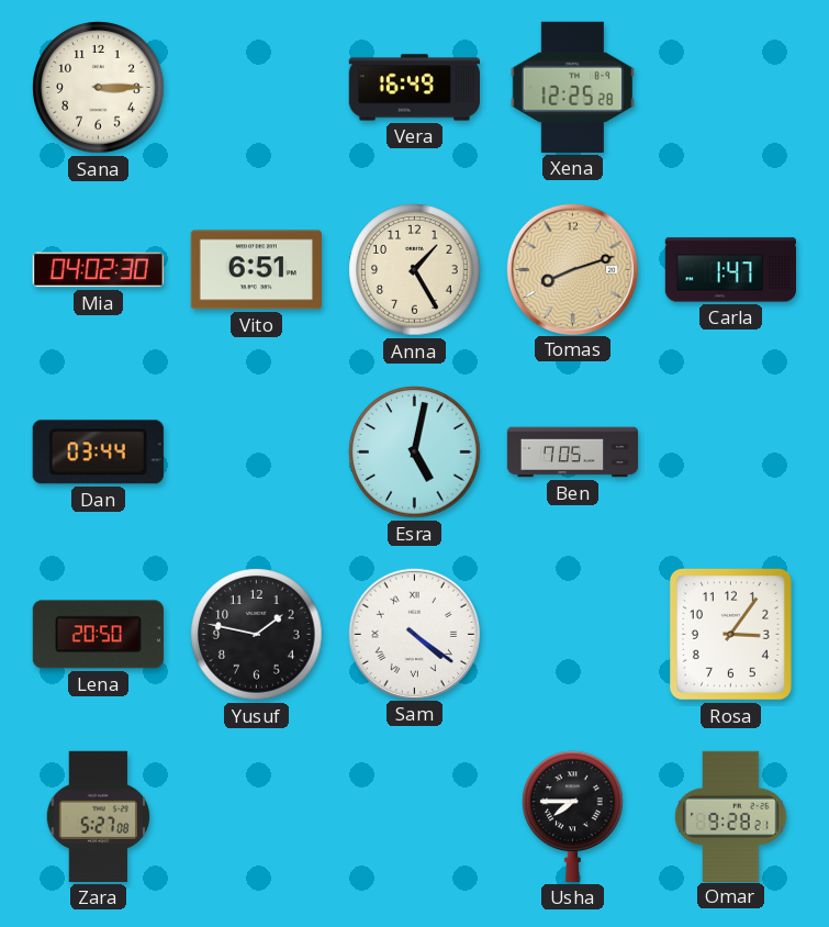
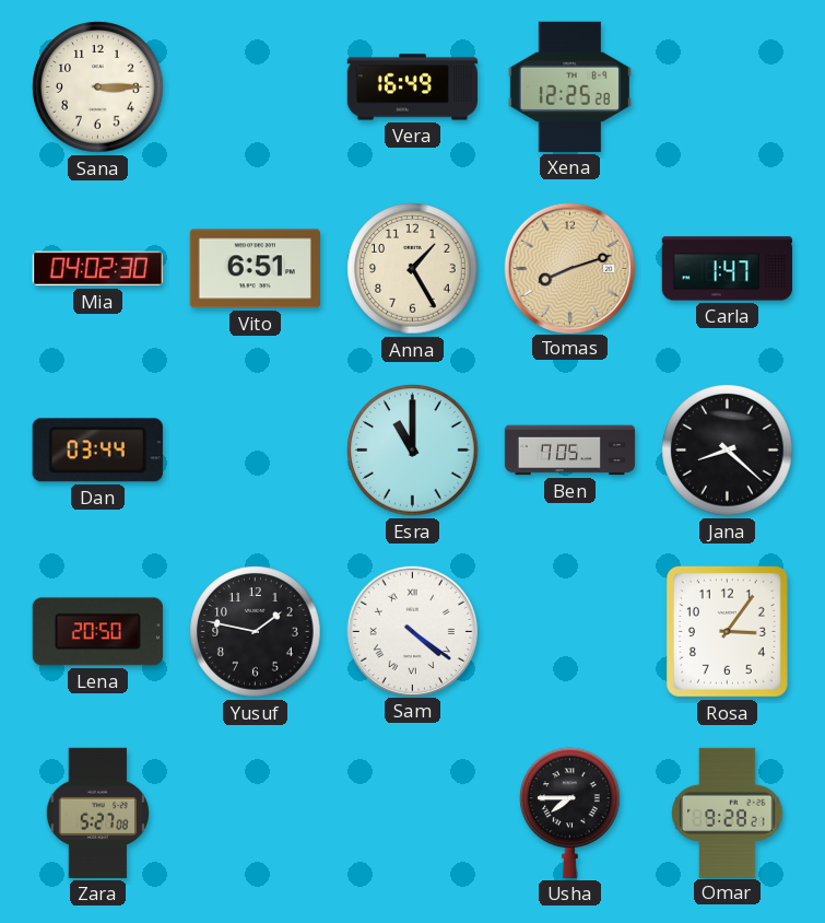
Esra: 5:02 -> 11:00 (413, 451)
Jana: none -> 8:22 (728, 451)
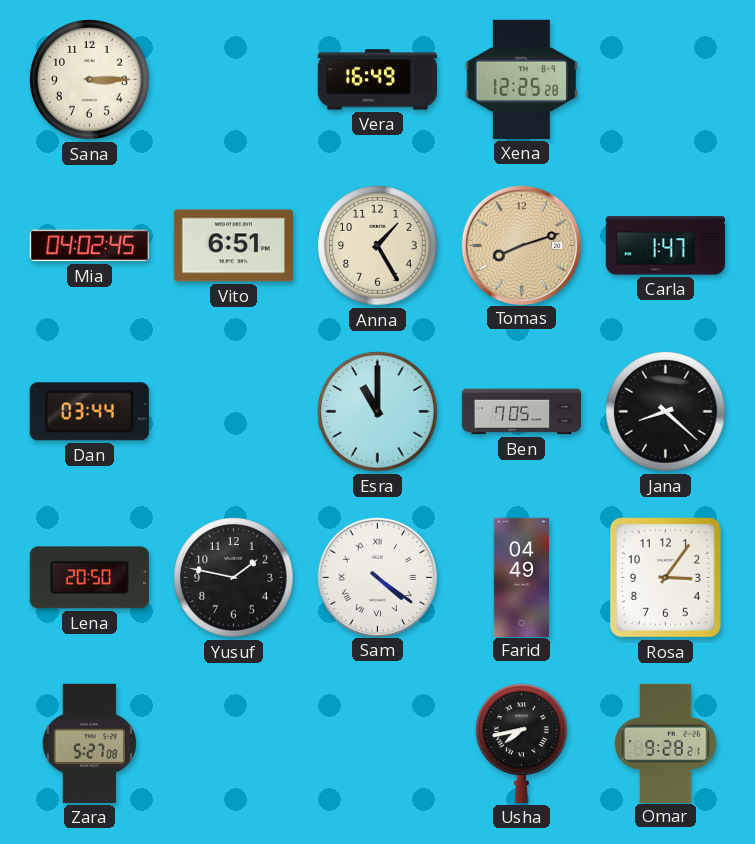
Mia: 04:02:30 -> 04:02:45 (89, 246)
Farid: none -> 04:49 (521, 577)
Usha: 7:45 -> 7:43 (522, 743)
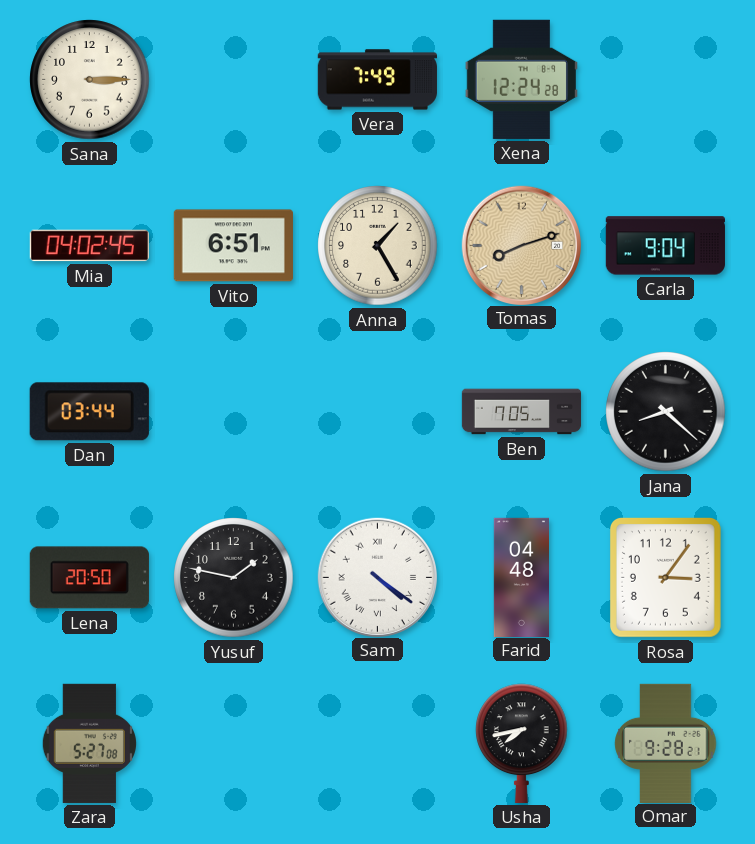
Vera: 16:49 -> 7:49 (377, 80)
Xena: 12:25 -> 12:24 (521, 79)
Carla: 1:47 -> 9:04 (665, 246)
Esra: 11:00 -> none (378, 412)
Farid: 04:49 -> 04:48 (521, 577)
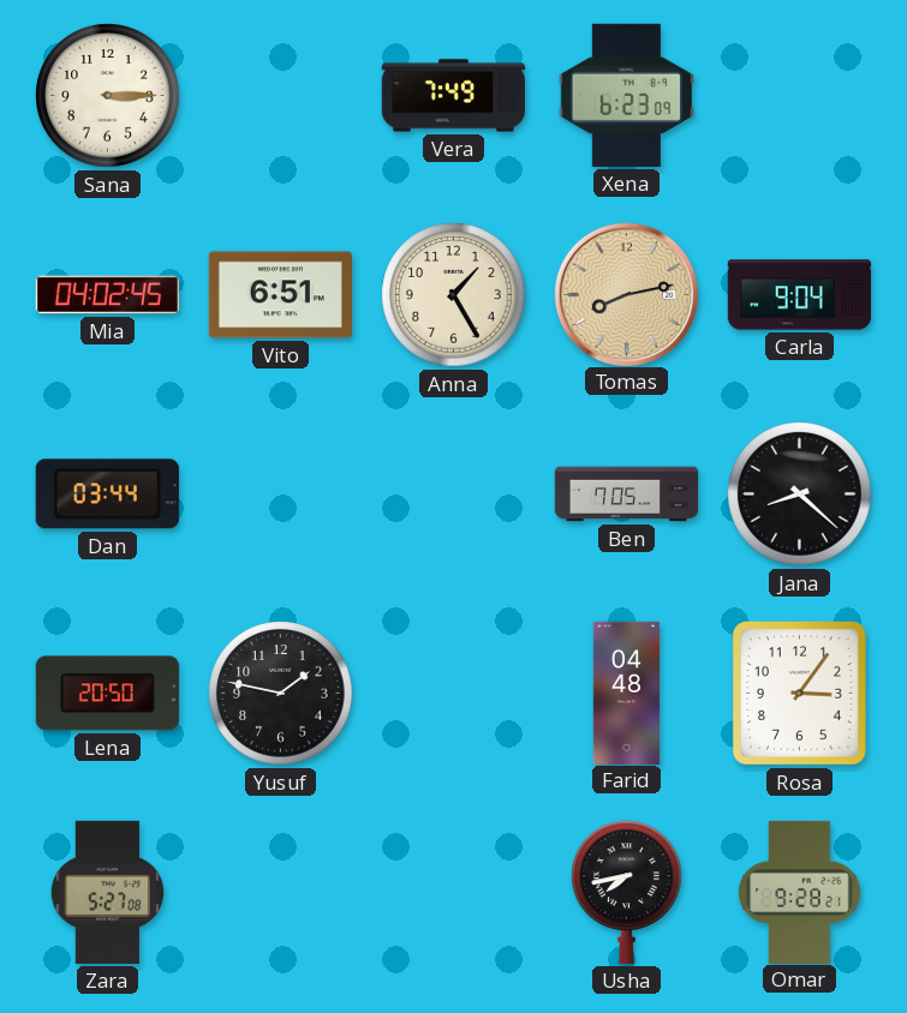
Xena: 12:24 -> 6:23 (626, 95)
Tomas: 8:12 -> 8:13 (626, 294)
Sam: 4:21 -> none (377, 577)
